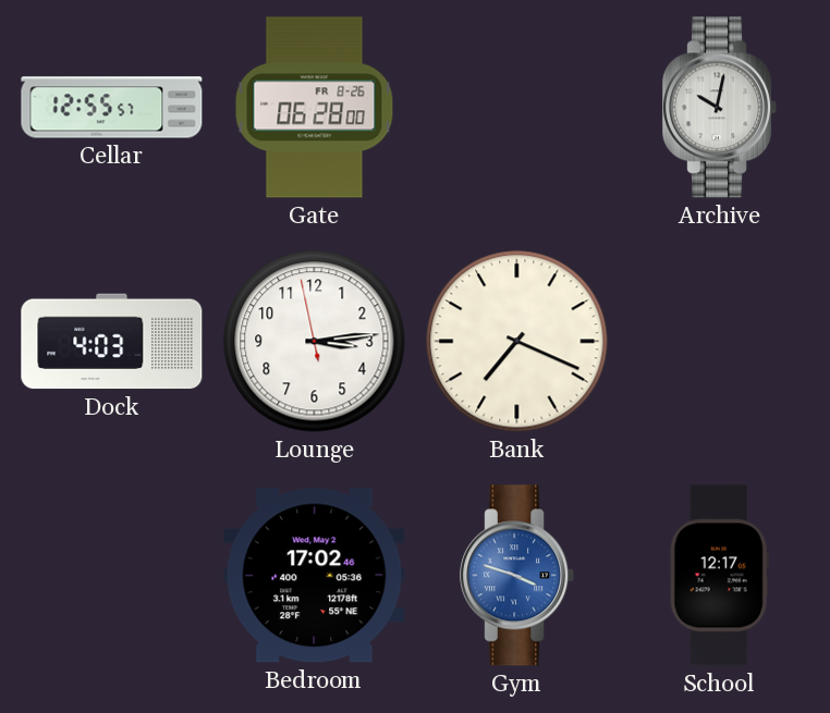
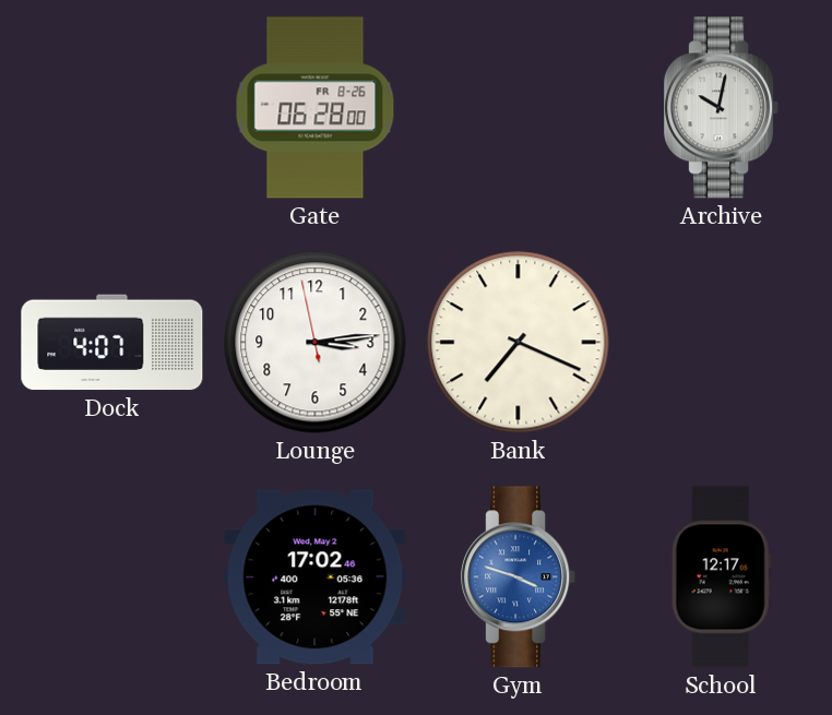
Cellar: 12:55 -> none (112, 108)
Dock: 4:03 -> 4:07 (112, 343)
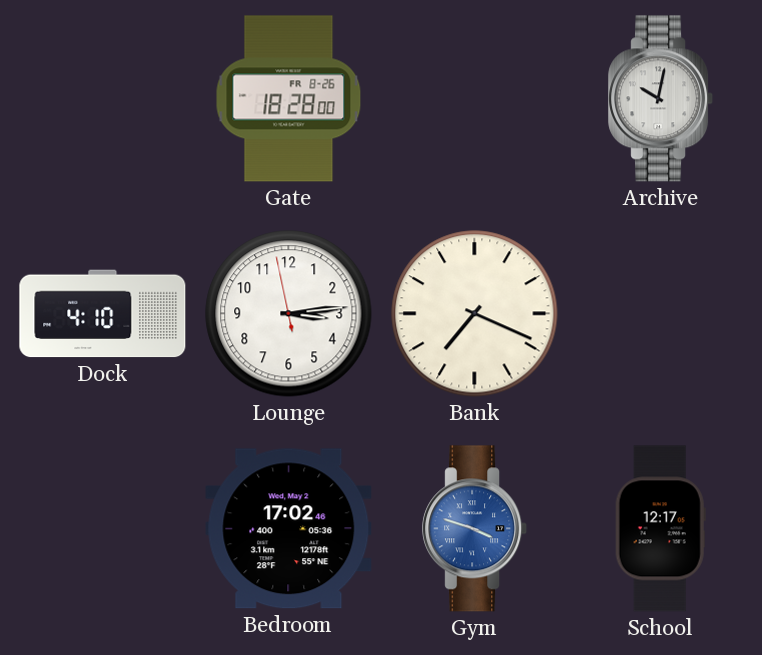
Gate: 06:28 -> 18:28 (289, 99)
Dock: 4:07 -> 4:10 (103, 314)
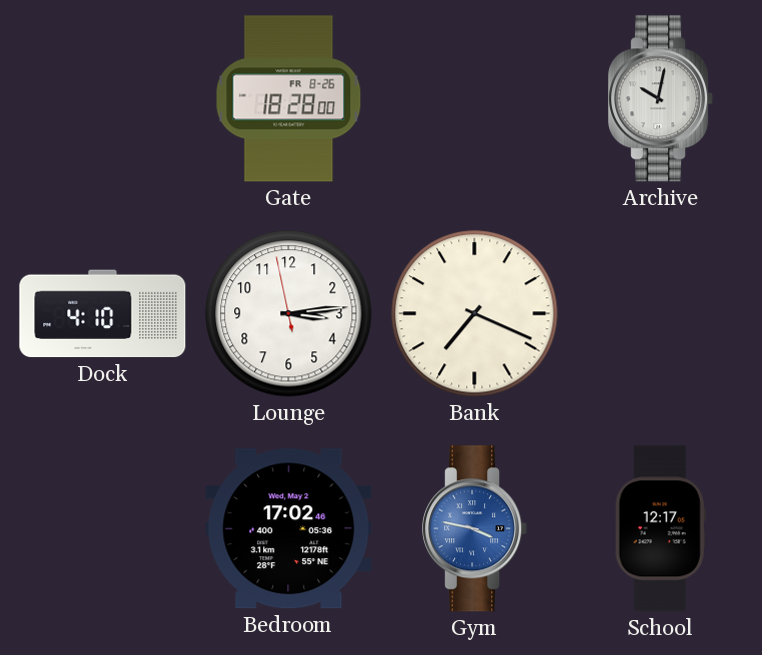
Gym: 3:48 -> 3:47 (475, 529)
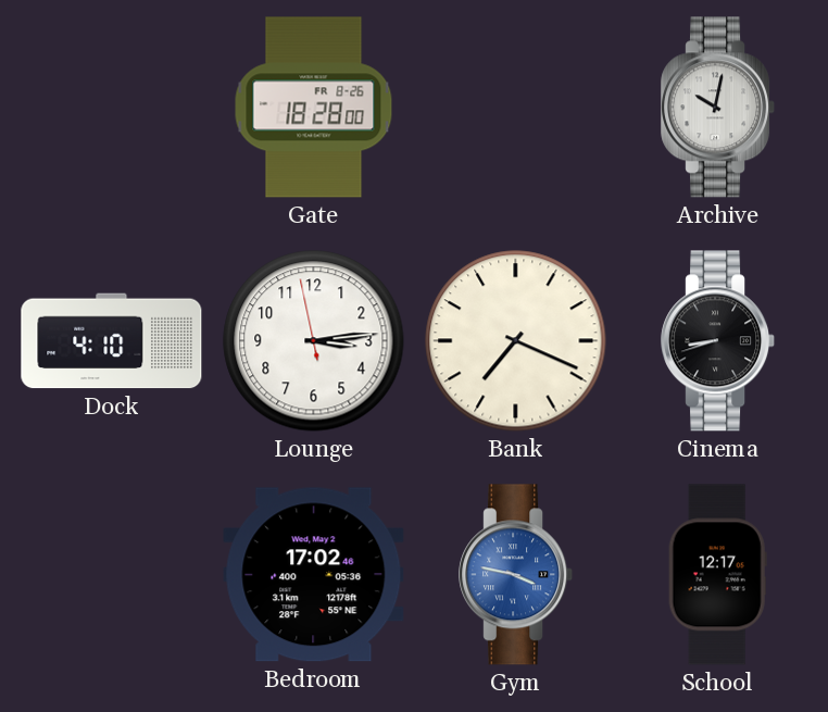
Cinema: none -> 8:42 (718, 341)
